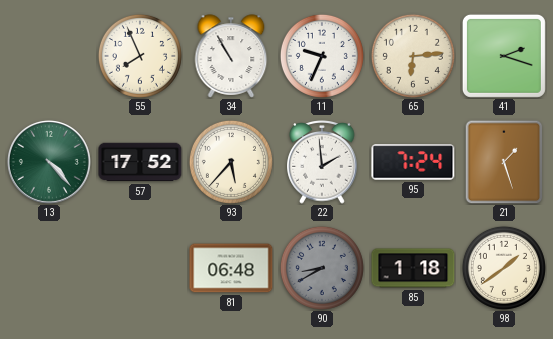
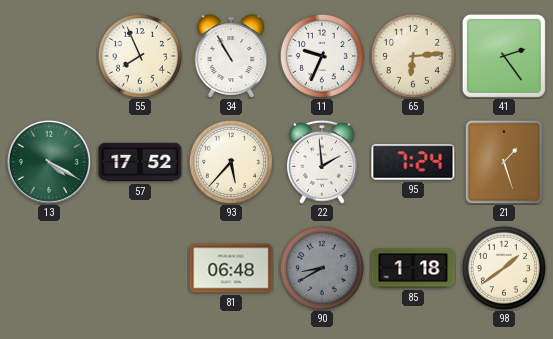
41: 2:18 -> 2:24 (504, 56)
13: 4:23 -> 4:20 (49, 162)
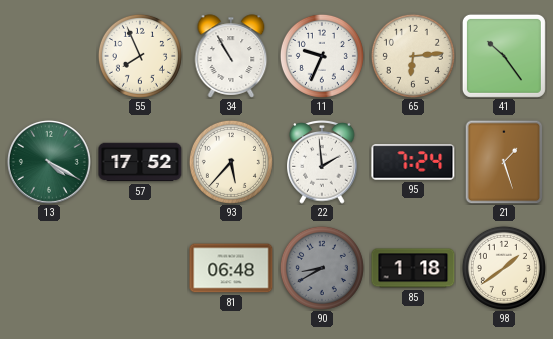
41: 2:24 -> 10:24 (504, 56)
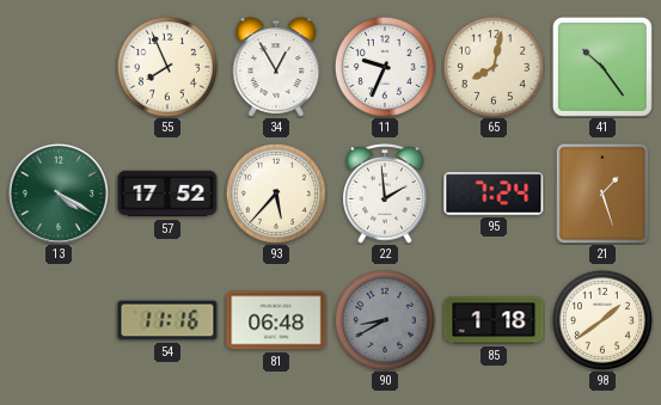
34: 10:55 -> 12:55 (276, 67)
65: 6:14 -> 8:02 (494, 67)
54: none -> 11:16 (167, 320)
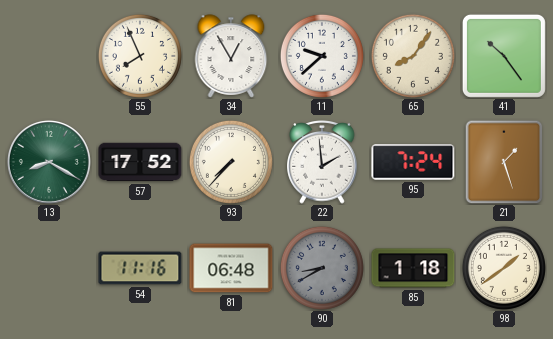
11: 9:34 -> 9:38 (322, 56)
65: 8:02 -> 8:06 (413, 56)
13: 4:20 -> 8:20 (49, 162)
93: 5:37 -> 7:37 (231, 162)
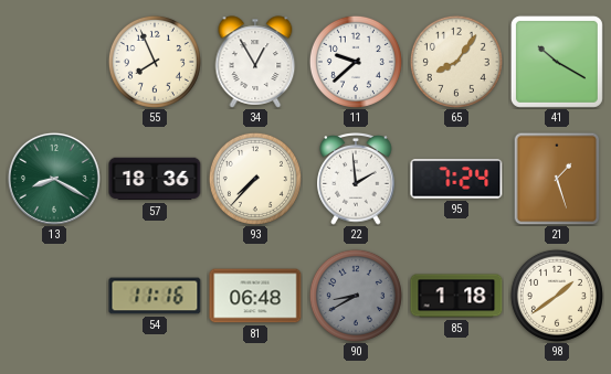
41: 10:24 -> 10:20 (557, 62)
57: 17:52 -> 18:36 (155, 179)
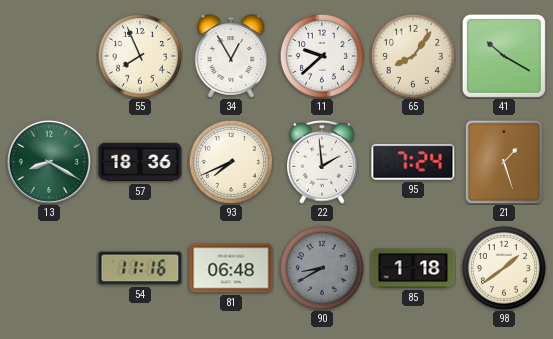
93: 7:37 -> 7:41 (231, 162)
